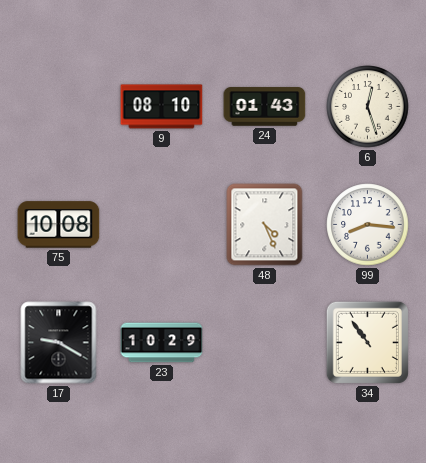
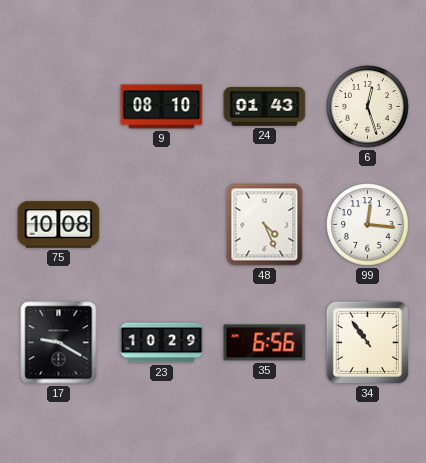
99: 8:16 -> 12:16 (368, 225)
35: none -> 6:56 (265, 343)
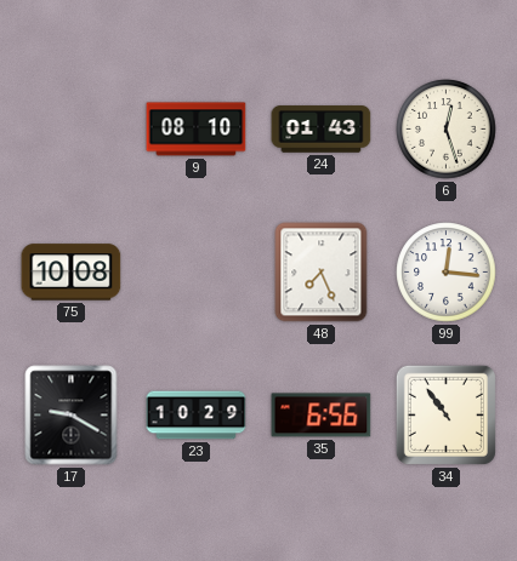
48: 4:26 -> 7:26 (322, 273)
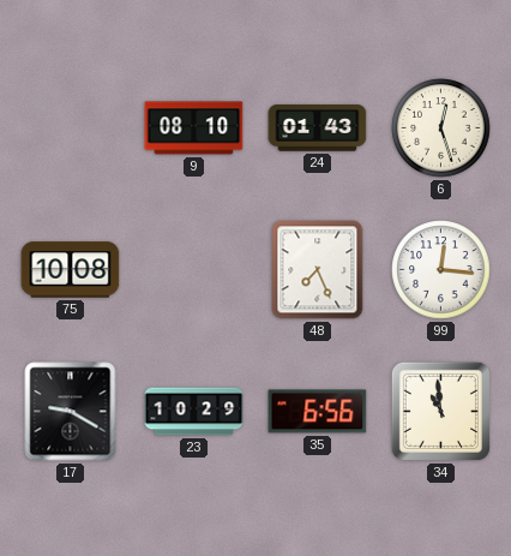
34: 10:54 -> 10:59 (440, 411)
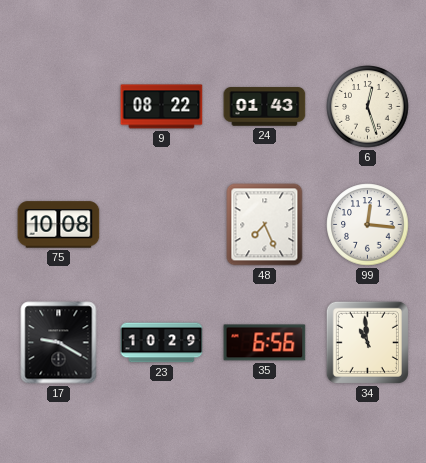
9: 08:10 -> 08:22 (162, 107)
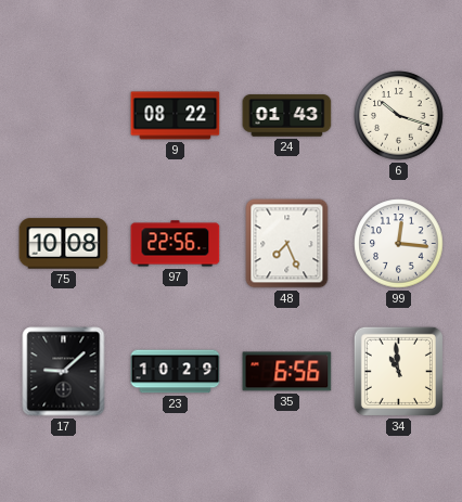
6: 12:27 -> 10:18 (399, 116)
97: none -> 22:56 (176, 244)
17: 9:20 -> 9:08 (64, 372)
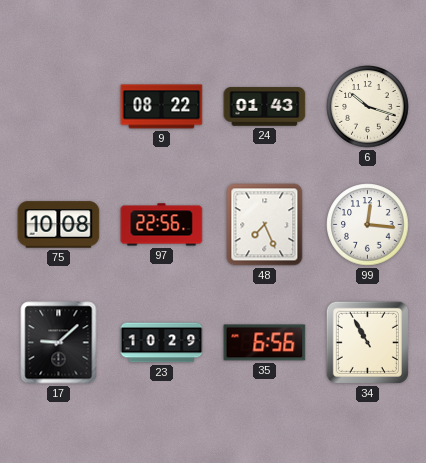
34: 10:59 -> 10:55 (367, 342)
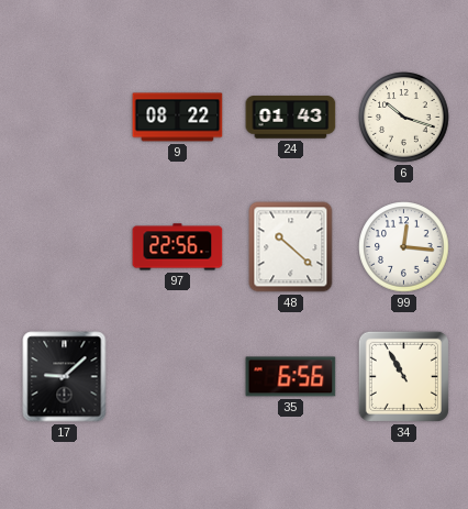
75: 10:08 -> none (59, 225)
48: 7:26 -> 10:22 (291, 247)
23: 10:29 -> none (162, 343)
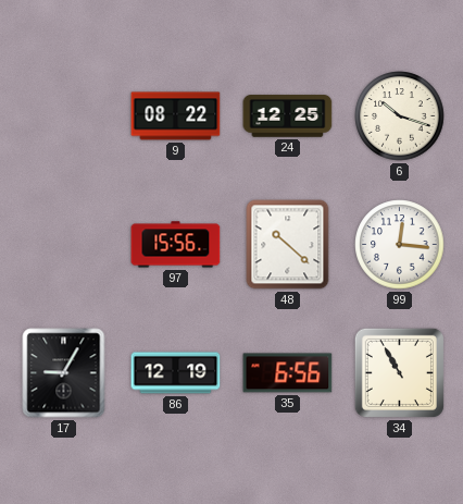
24: 01:43 -> 12:25 (288, 116)
97: 22:56 -> 15:56 (176, 245)
17: 9:08 -> 9:05 (64, 373)
86: none -> 12:19 (176, 373)
